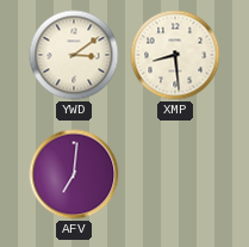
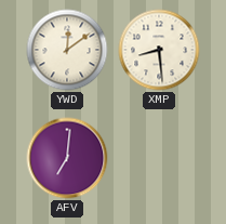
YWD: 3:09 -> 12:09 (67, 50)
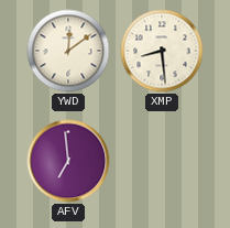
AFV: 7:01 -> 6:59 (68, 161)
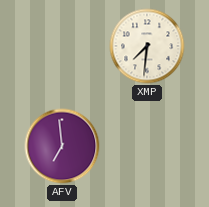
YWD: 12:09 -> none (68, 51)
XMP: 8:29 -> 7:31 (147, 46)
